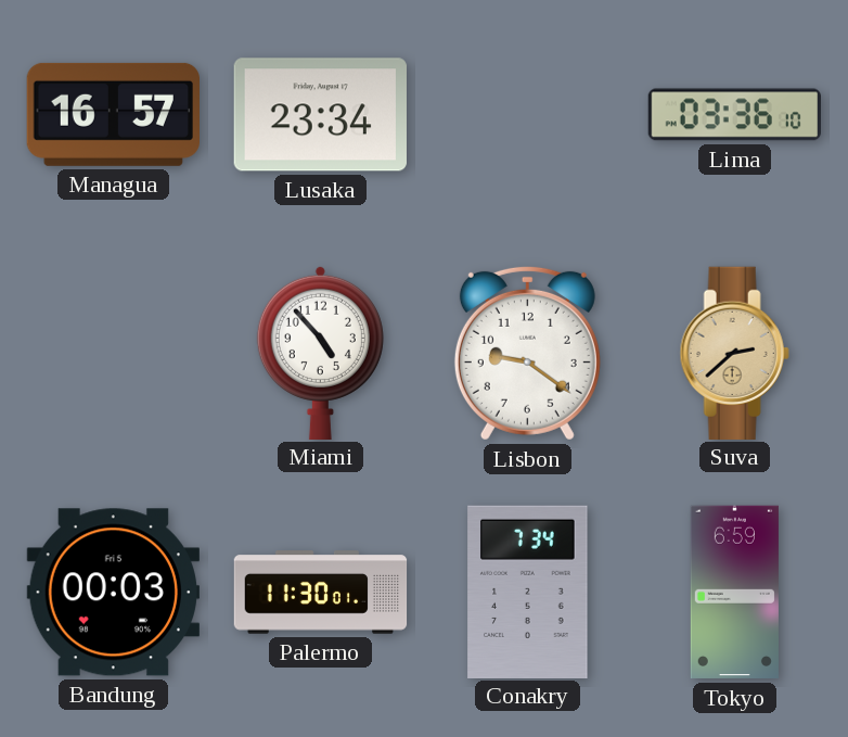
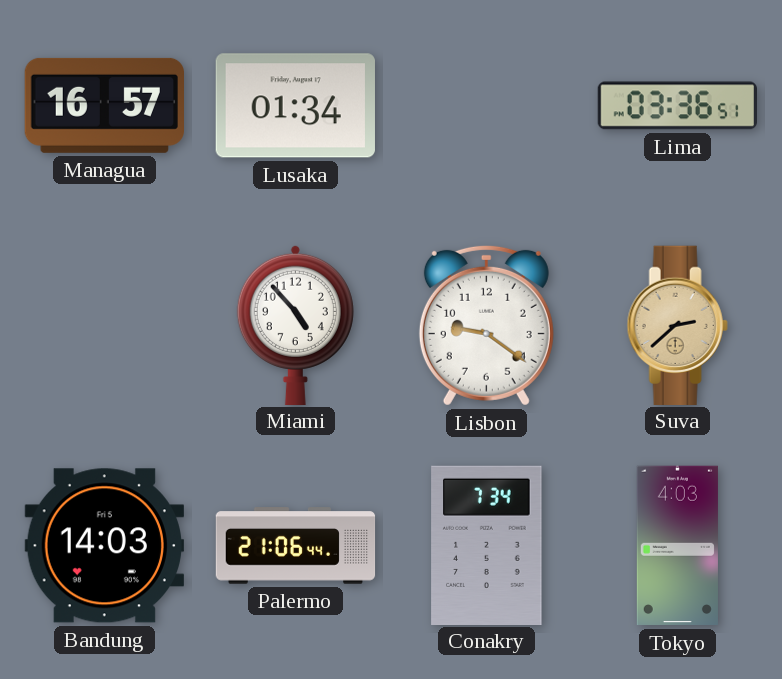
Lusaka: 23:34 -> 01:34 (295, 106)
Lima: 03:36:10 -> 03:36:51 (677, 106)
Bandung: 00:03 -> 14:03 (104, 546)
Palermo: 11:30 -> 21:06 (296, 546)
Tokyo: 6:59 -> 4:03 (677, 546)
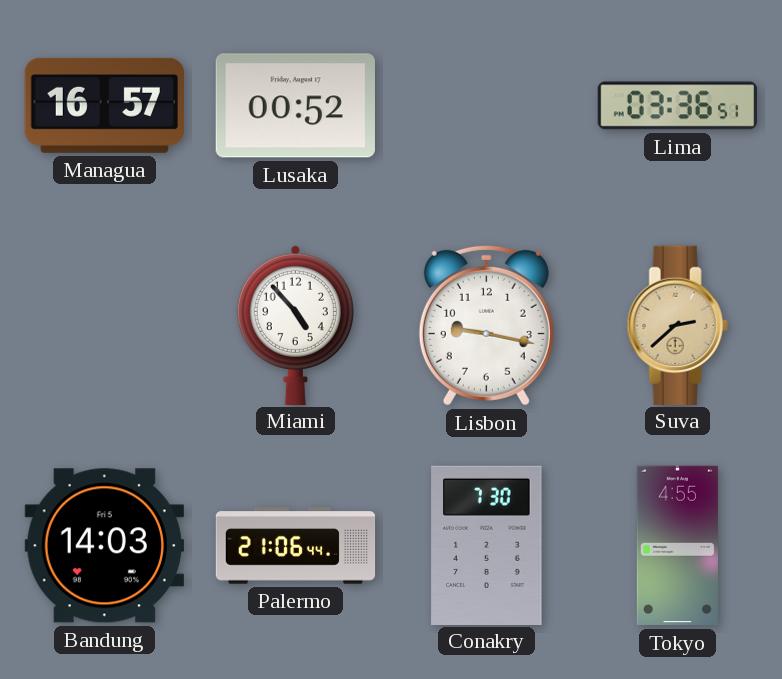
Lusaka: 01:34 -> 00:52 (295, 106)
Lisbon: 9:21 -> 9:17 (486, 325)
Conakry: 7:34 -> 7:30 (487, 545)
Tokyo: 4:03 -> 4:55 (677, 546)
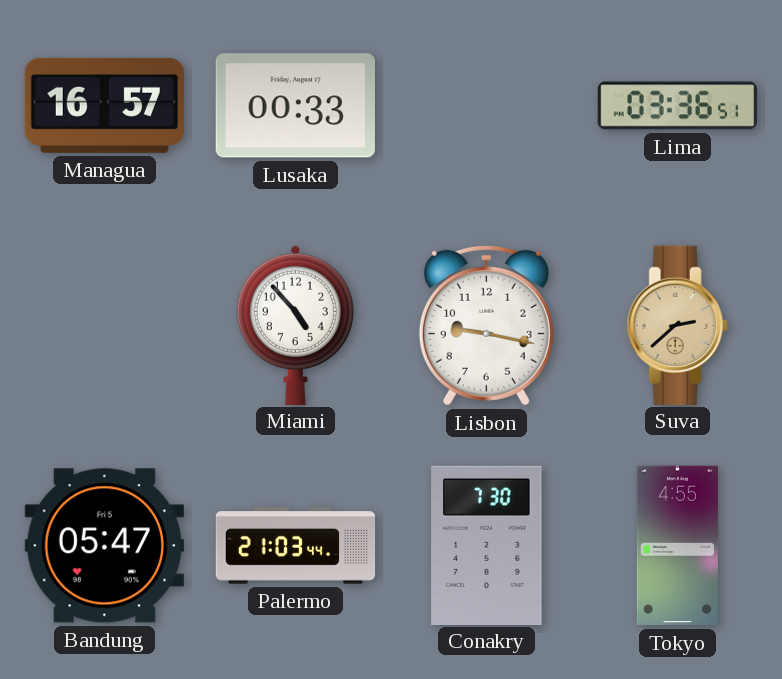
Lusaka: 00:52 -> 00:33 (295, 106)
Bandung: 14:03 -> 05:47 (104, 546)
Palermo: 21:06 -> 21:03 (296, 546)
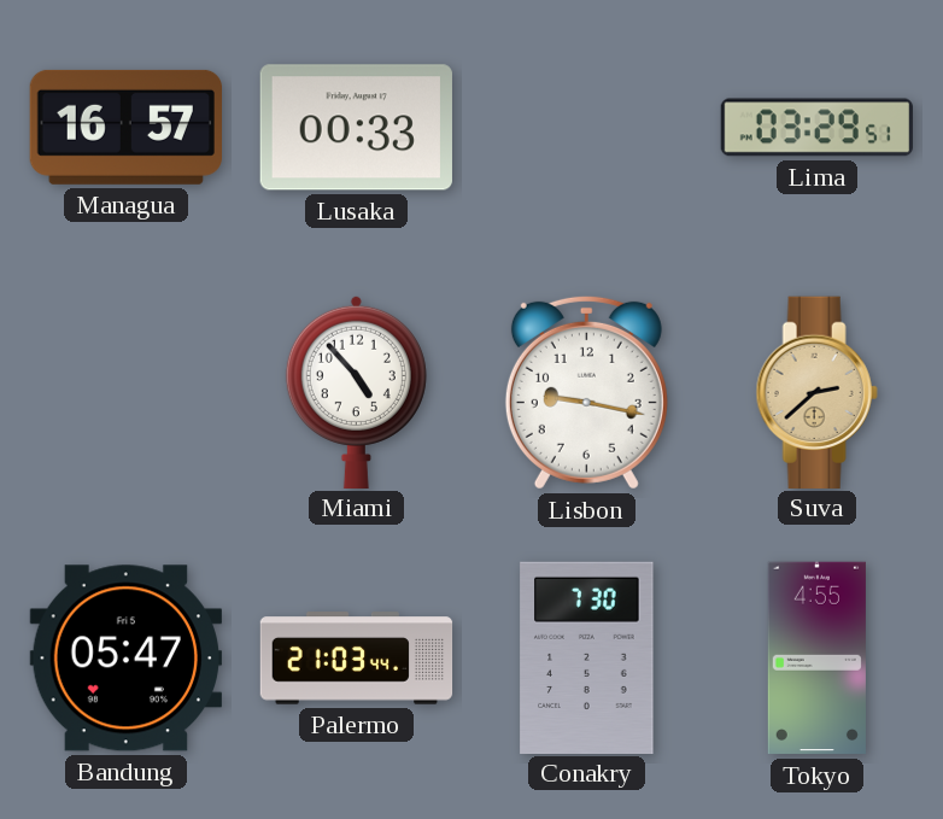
Lima: 03:36 -> 03:29 (816, 128)
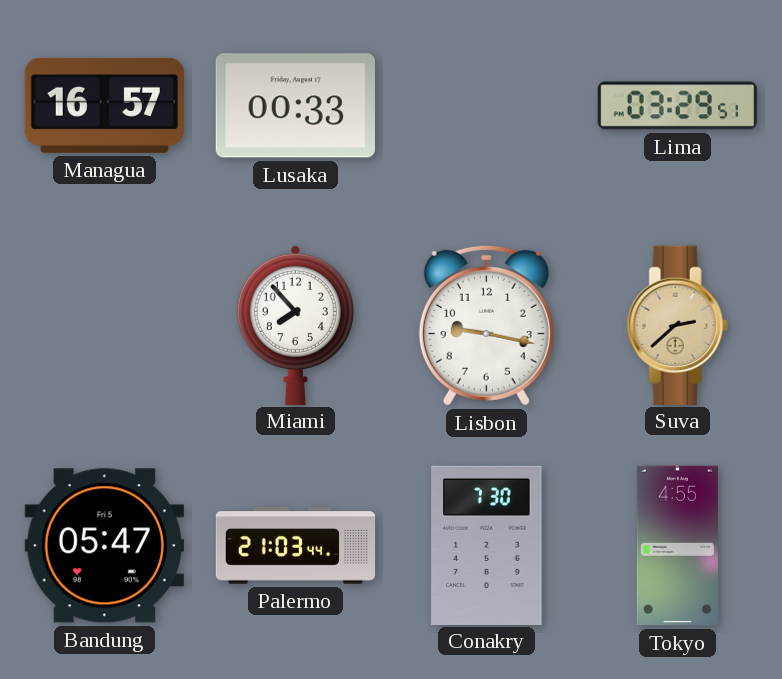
Miami: 4:53 -> 7:53 (295, 324)
